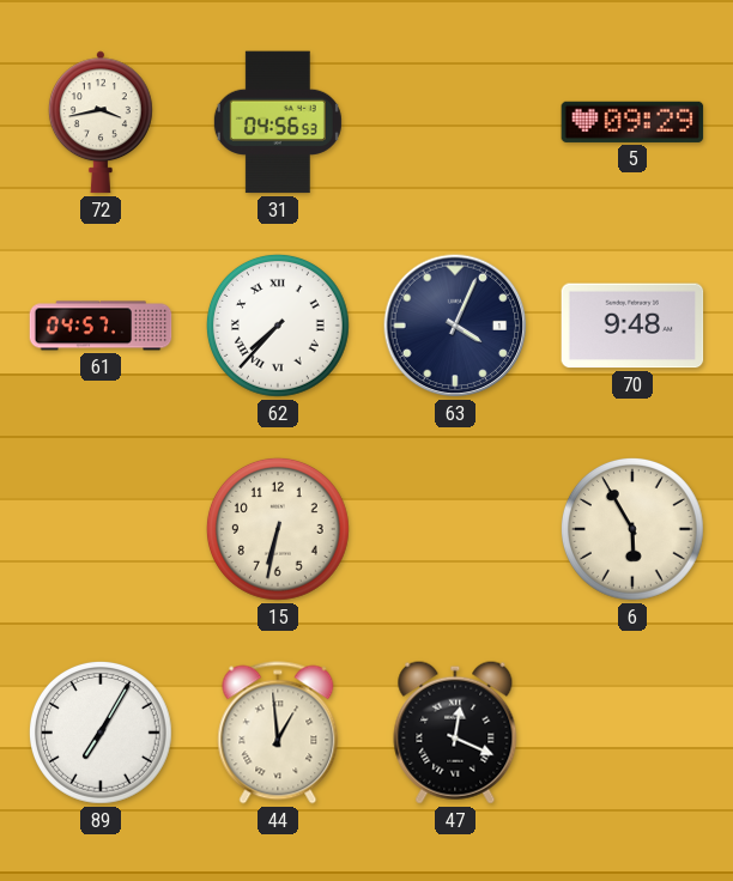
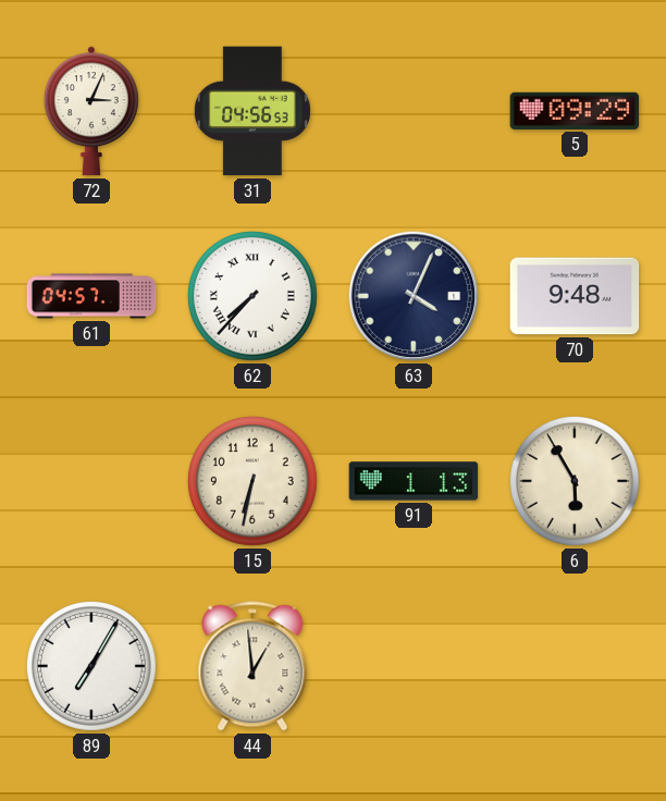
72: 3:43 -> 3:04 (91, 111)
91: none -> 1:13 (414, 481)
47: 12:19 -> none (455, 733)
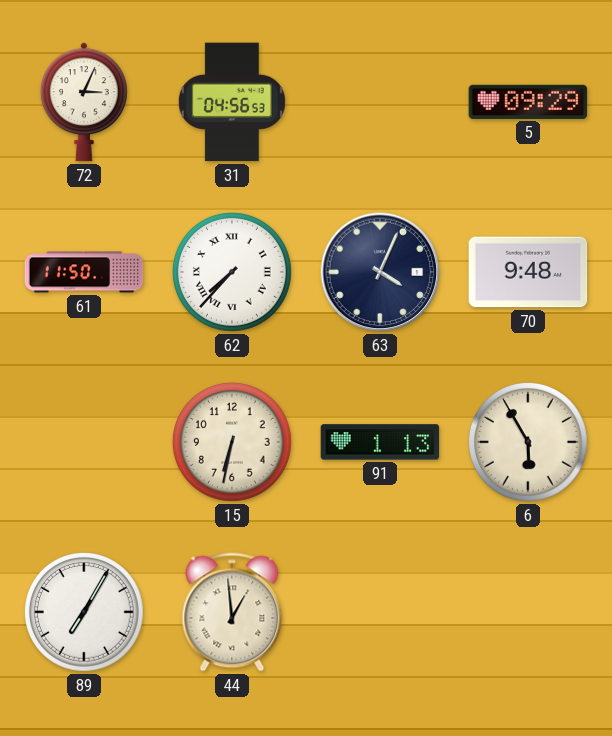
61: 04:57 -> 11:50 (84, 272)
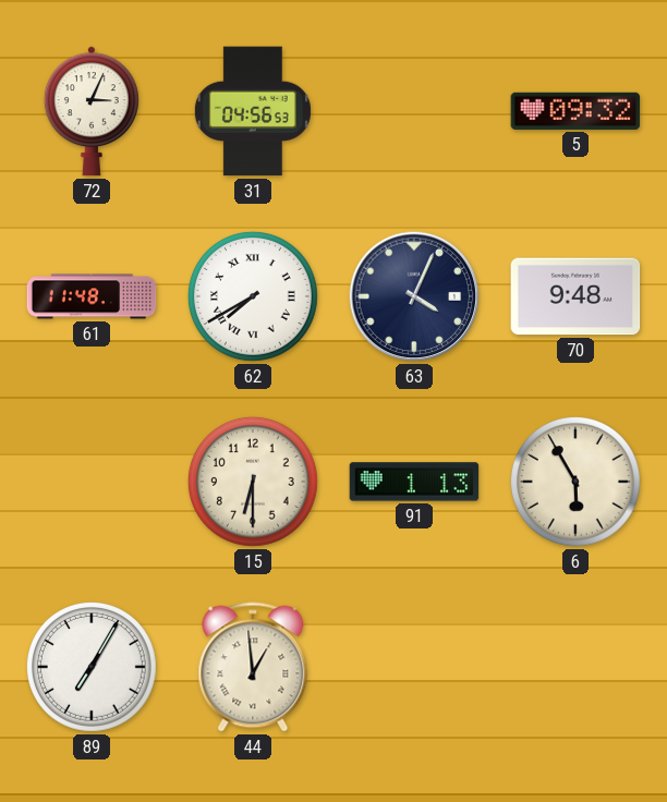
5: 09:29 -> 09:32 (575, 111)
61: 11:50 -> 11:48 (92, 296)
62: 7:37 -> 7:40 (254, 297)
15: 6:32 -> 6:30 (254, 483)
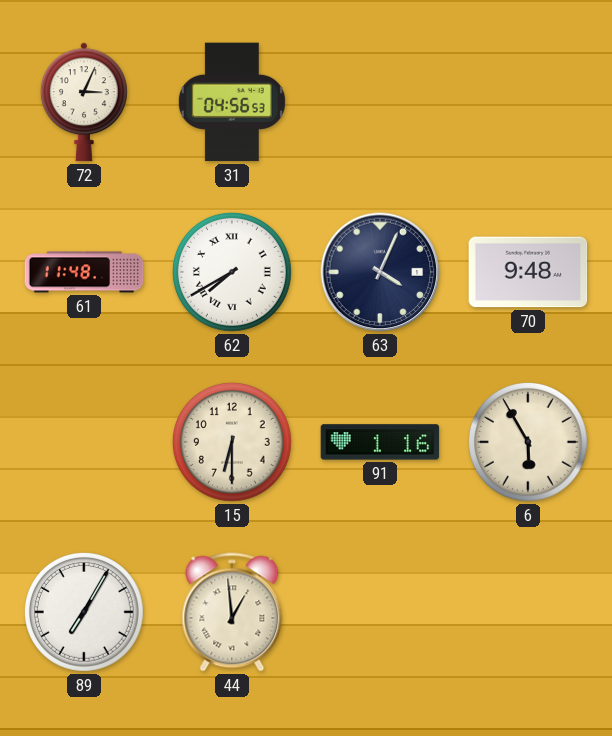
5: 09:32 -> none (575, 111)
91: 1:13 -> 1:16 (380, 442)
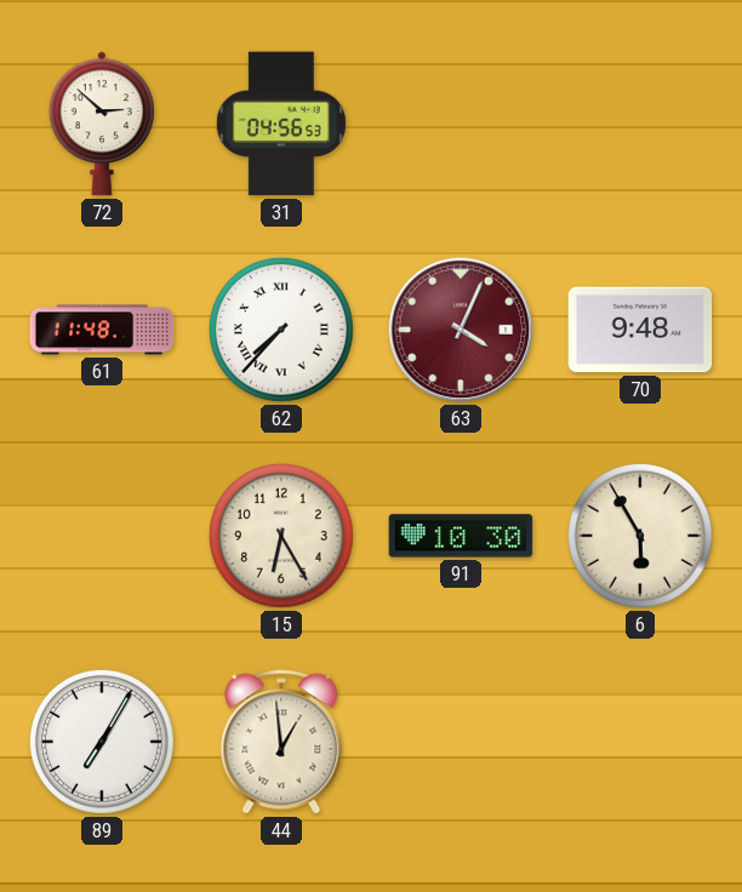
72: 3:04 -> 2:52 (102, 124)
62: 7:40 -> 7:37 (282, 331)
63 dial: navy -> burgundy (461, 330)
15: 6:30 -> 6:25 (282, 537)
91: 1:16 -> 10:30 (461, 536)
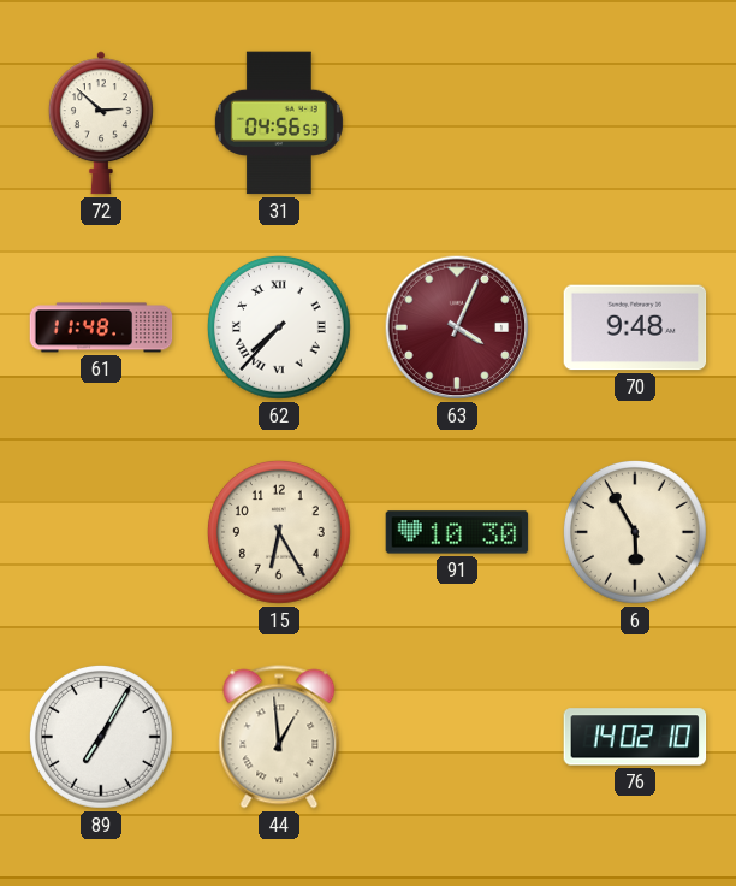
76: none -> 14:02 (635, 737)
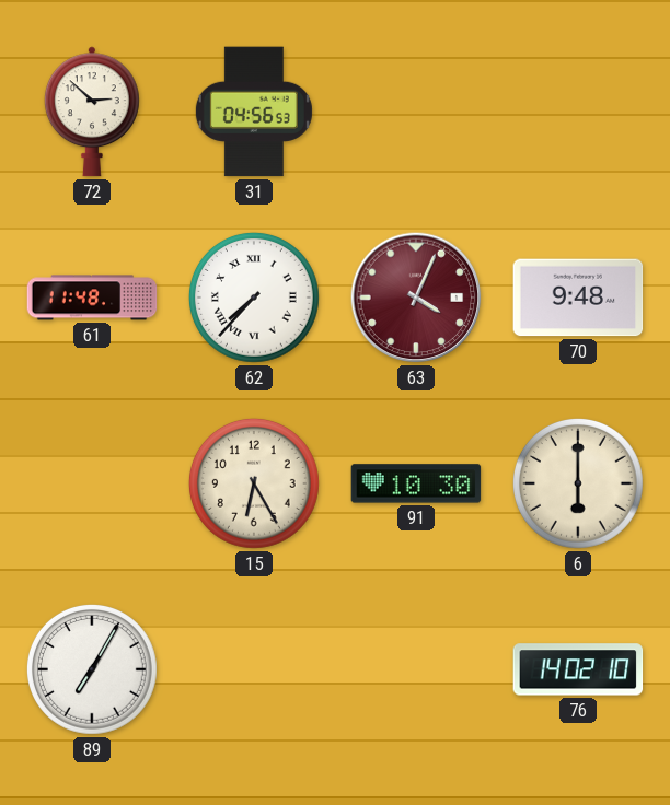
6: 5:55 -> 6:00 (579, 485)
44: 12:59 -> none (279, 737)
